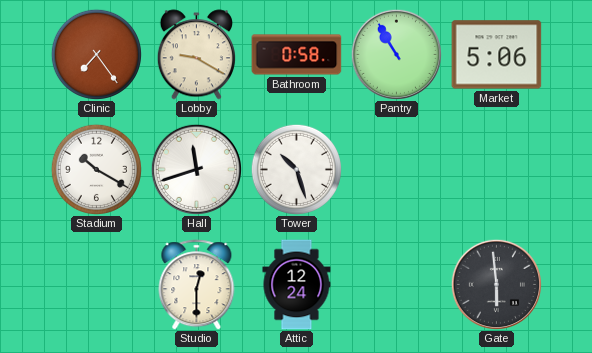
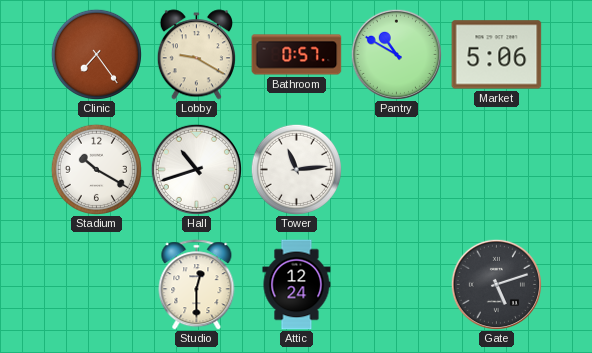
Bathroom: 0:58 -> 0:57 (297, 55)
Pantry: 10:55 -> 10:50 (396, 54)
Hall: 11:42 -> 10:42 (196, 169)
Tower: 10:27 -> 11:14 (296, 169)
Gate: 5:59 -> 5:12 (496, 284)
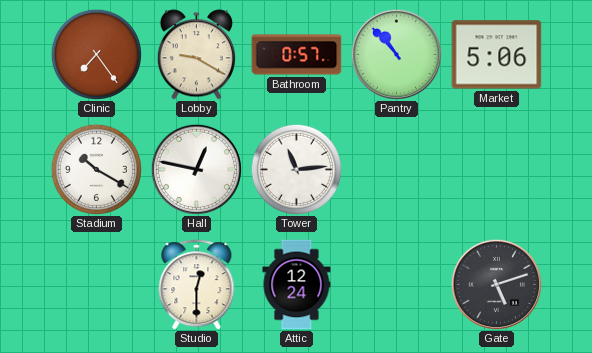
Pantry: 10:50 -> 10:53 (396, 54)
Hall: 10:42 -> 12:47 (196, 169)
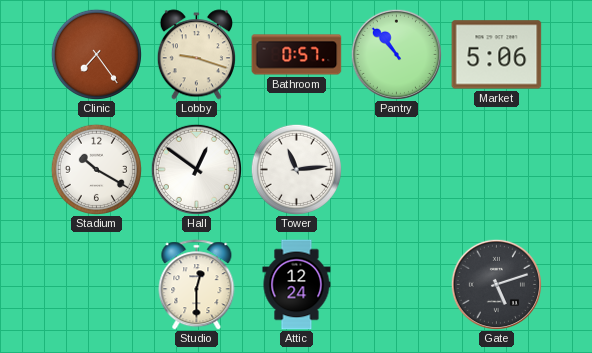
Lobby: 9:20 -> 9:18 (196, 55)
Hall: 12:47 -> 12:51 (196, 169)
